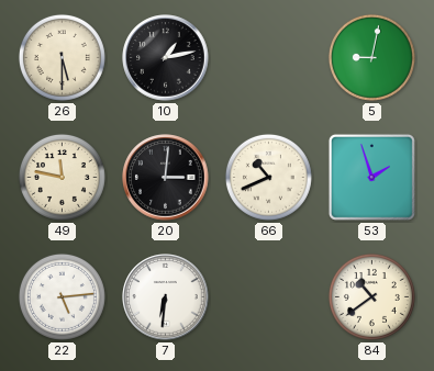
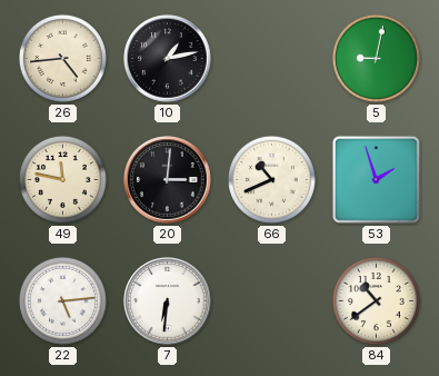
26: 5:30 -> 4:44 (62, 58)
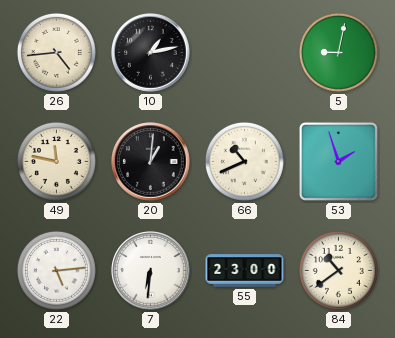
20: 3:01 -> 1:01 (151, 162)
55: none -> 23:00 (245, 271)
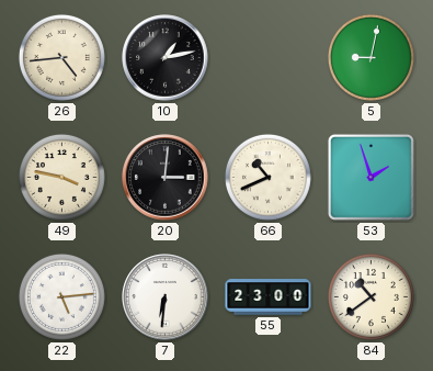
49: 11:47 -> 3:47 (61, 177)
20: 1:01 -> 3:01 (166, 178)
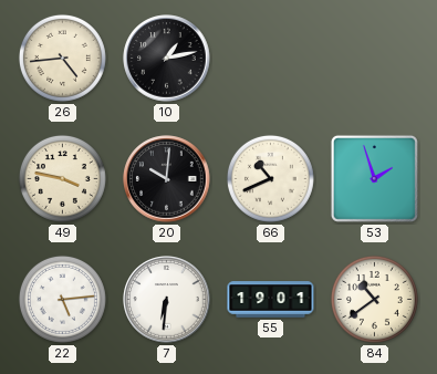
5: 9:02 -> none (371, 57)
20: 3:01 -> 10:01 (167, 179)
55: 23:00 -> 19:01 (271, 300)
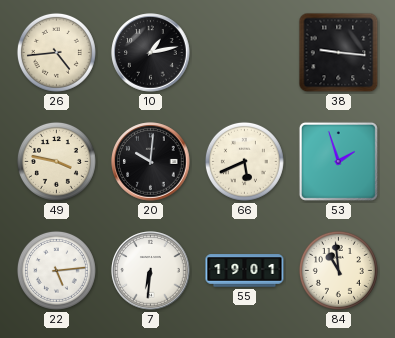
38: none -> 9:16 (339, 53)
66: 10:41 -> 5:41 (244, 161)
84: 10:39 -> 10:59 (338, 270)
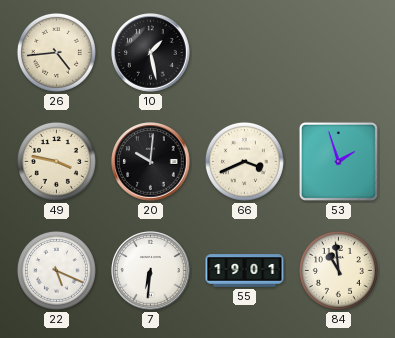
10: 1:13 -> 1:28 (151, 53)
38: 9:16 -> none (339, 53)
66: 5:41 -> 3:41 (244, 161)
22: 5:14 -> 5:19 (56, 270)
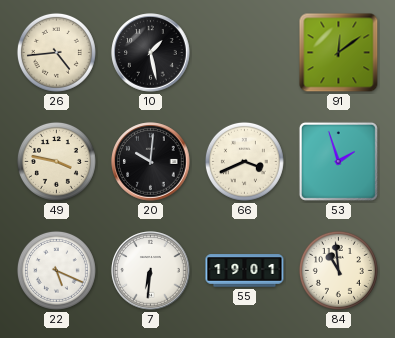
91: none -> 12:09 (339, 53)
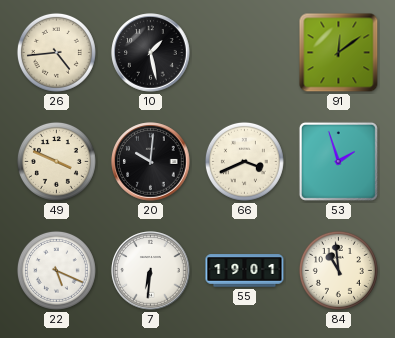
49: 3:47 -> 3:49 (56, 161)
